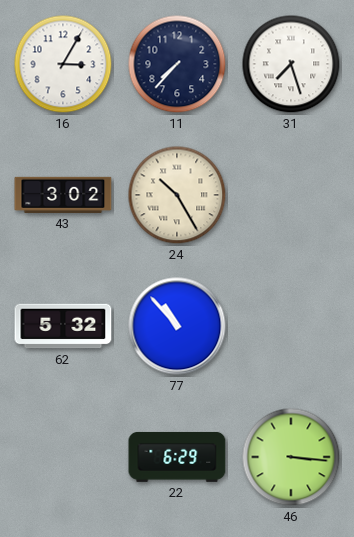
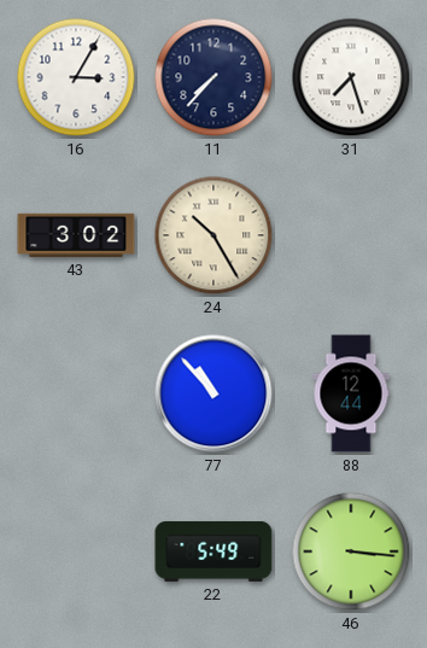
62: 5:32 -> none (63, 326)
88: none -> 12:44 (351, 393)
22: 6:29 -> 5:49 (213, 551)
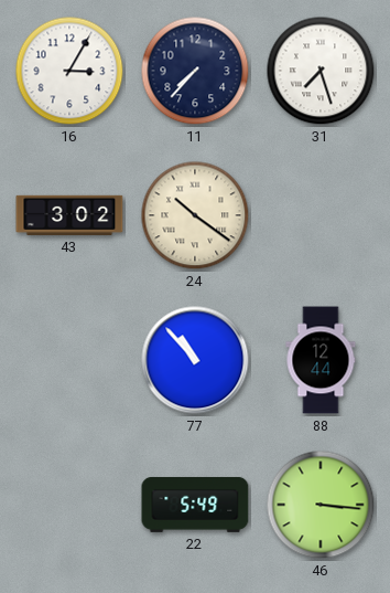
24: 10:25 -> 10:21 (195, 215)
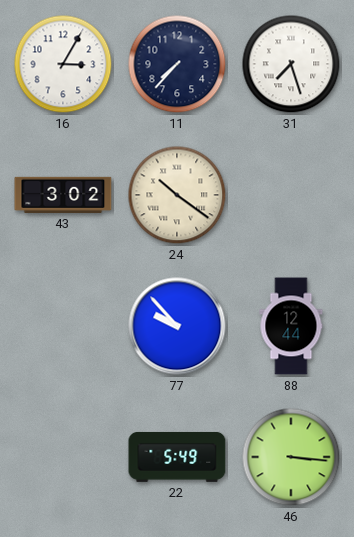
77: 10:53 -> 9:53 (177, 326)
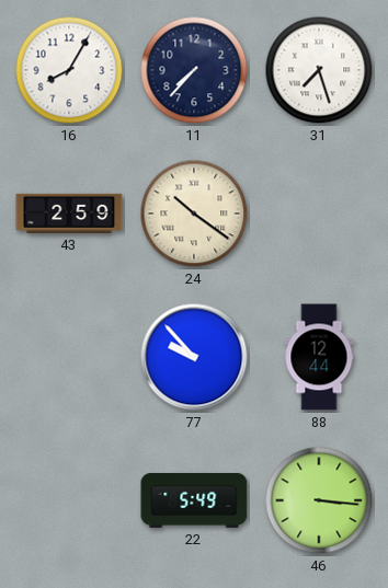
16: 3:05 -> 8:05 (69, 70)
43: 3:02 -> 2:59 (69, 214)
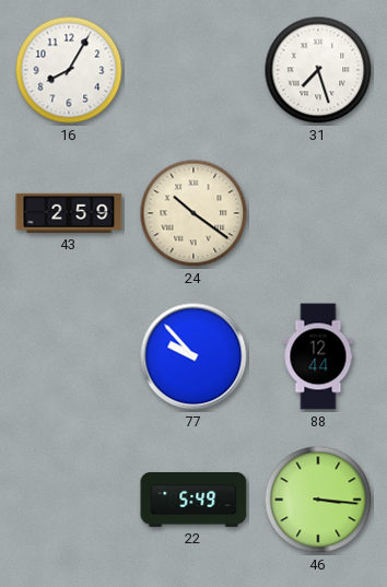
11: 7:37 -> none (194, 70)
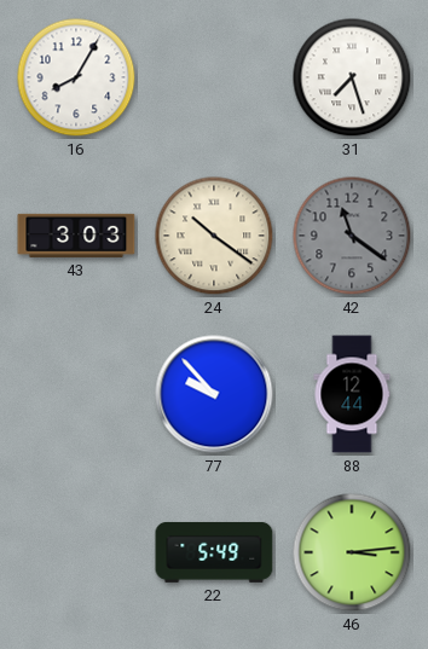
43: 2:59 -> 3:03 (76, 236)
42: none -> 11:21 (352, 236)
46: 3:16 -> 3:14 (352, 552)
